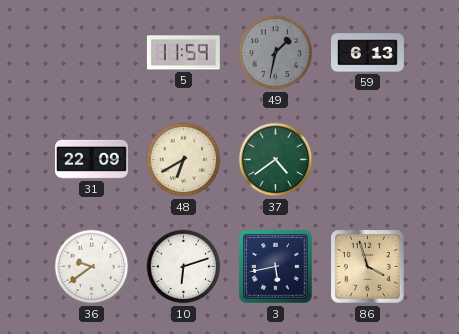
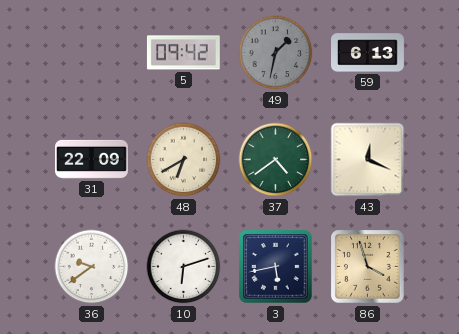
5: 11:59 -> 09:42 (183, 53)
43: none -> 12:19 (368, 160)
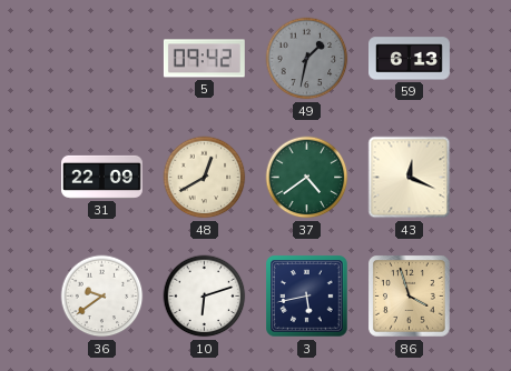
48: 6:40 -> 12:40 (205, 178)
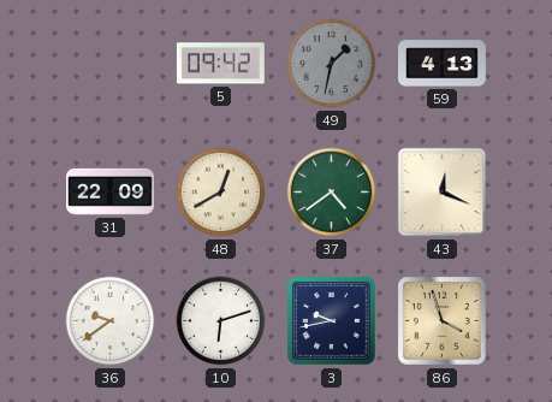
59: 6:13 -> 4:13 (443, 64)
3: 5:43 -> 9:43 (332, 321)
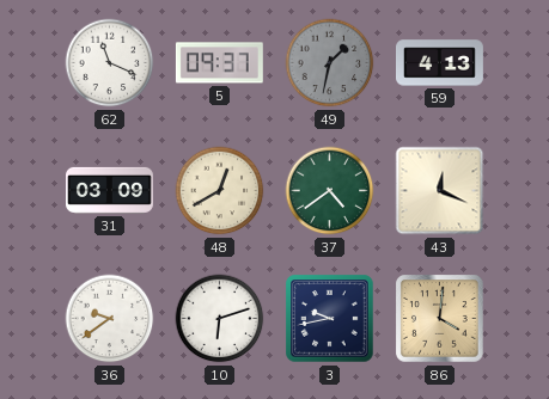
62: none -> 11:19 (110, 63)
5: 09:42 -> 09:37 (219, 63)
31: 22:09 -> 03:09 (110, 190)
86: 3:57 -> 4:01 (440, 319)
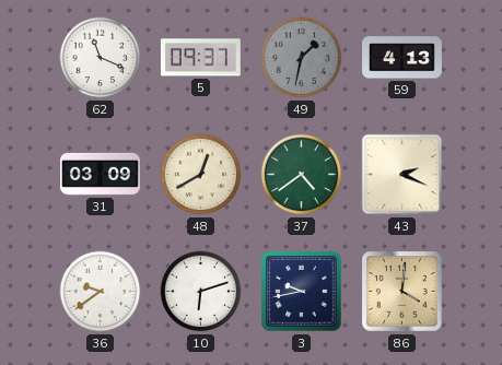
43: 12:19 -> 2:19 (402, 175)
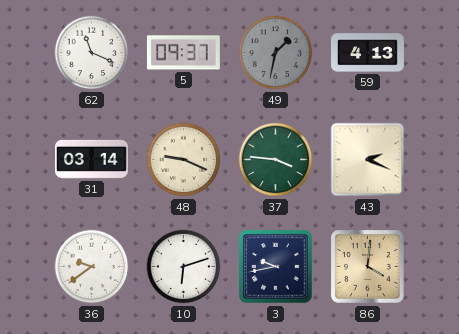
31: 03:09 -> 03:14 (92, 159)
48: 12:40 -> 9:19 (184, 160)
37: 4:39 -> 3:46 (276, 160)
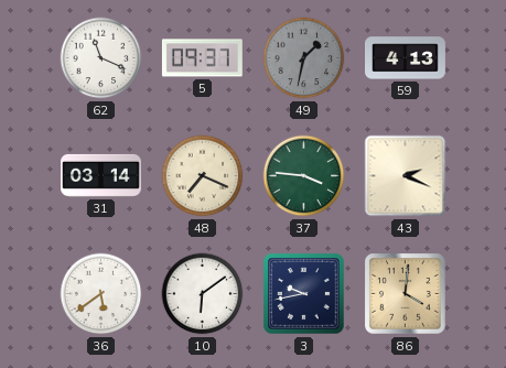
48: 9:19 -> 7:19 (203, 176)
36: 9:39 -> 5:39 (101, 294)
10: 6:12 -> 6:09 (203, 294)
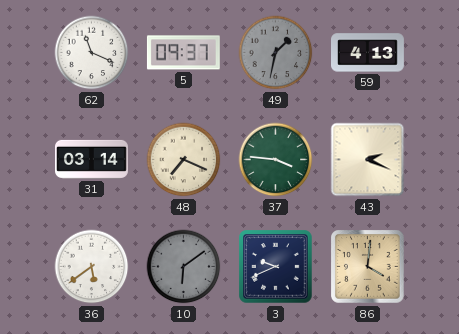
10 dial: white -> grey (184, 267)
3: 9:43 -> 9:41 (276, 267)
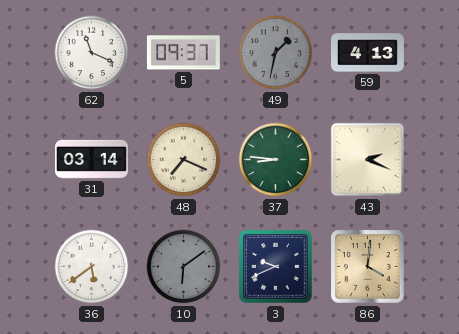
37: 3:46 -> 8:46 (276, 160)
